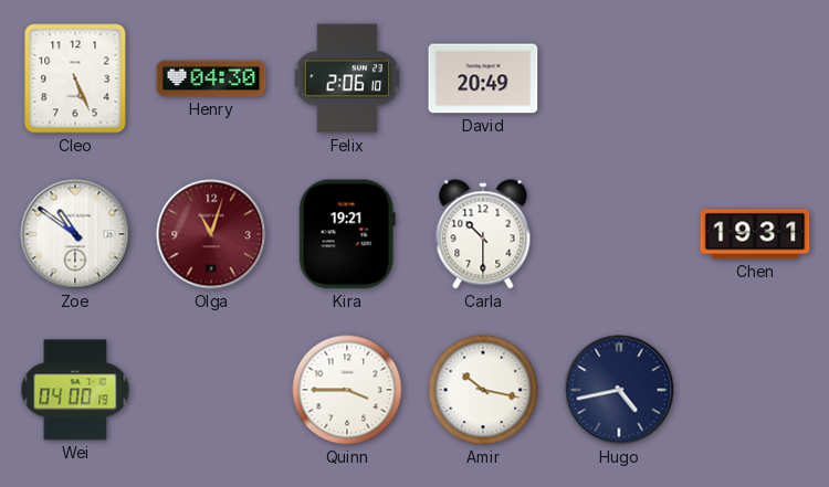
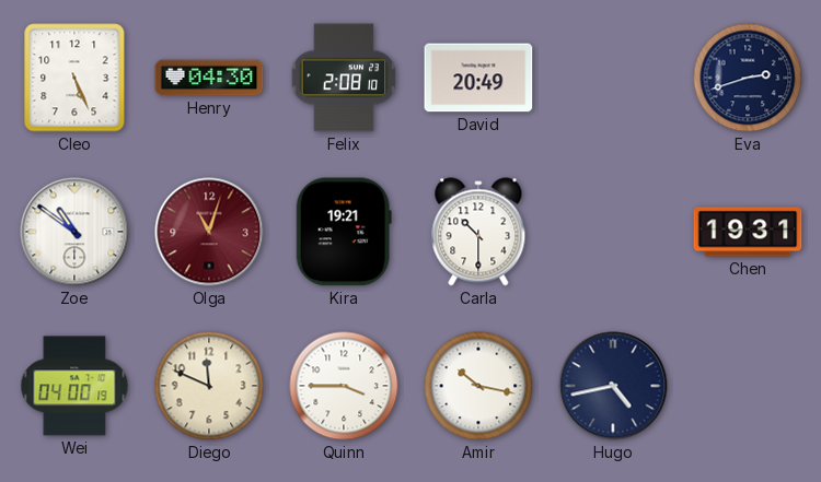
Felix: 2:06 -> 2:08 (344, 78)
Eva: none -> 2:42 (748, 78)
Diego: none -> 11:49 (209, 386)
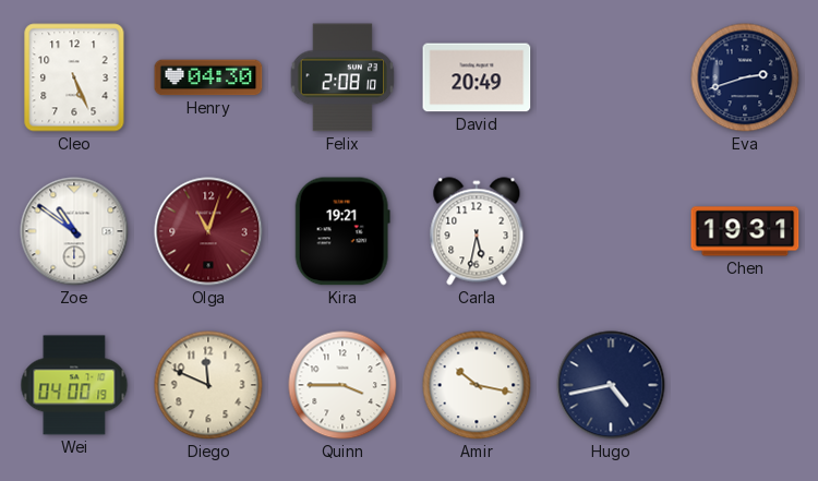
Carla: 10:30 -> 5:32 (477, 231)
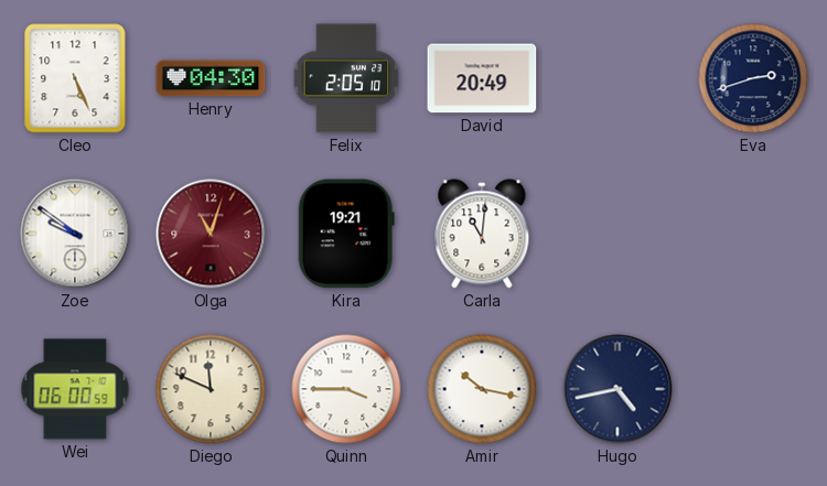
Felix: 2:08 -> 2:05 (346, 78)
Zoe: 10:51 -> 9:51 (75, 234)
Carla: 5:32 -> 11:01 (482, 234)
Chen: 19:31 -> none (745, 231)
Wei: 04:00 -> 06:00 (75, 389)
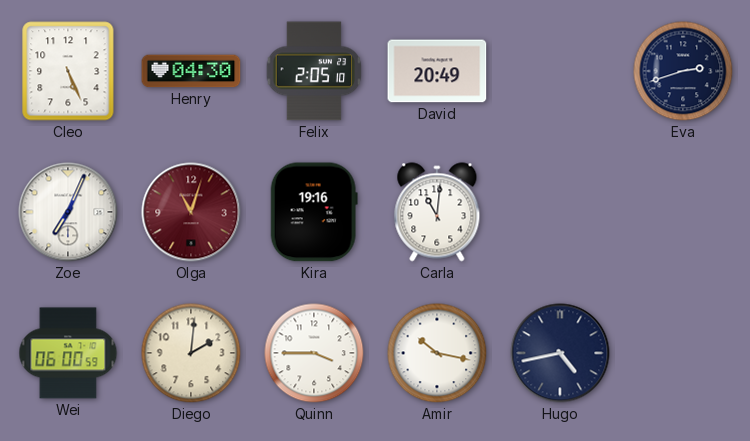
Zoe: 9:51 -> 7:04 (68, 212)
Kira: 19:21 -> 19:16 (314, 212)
Diego: 11:49 -> 2:01 (191, 353)
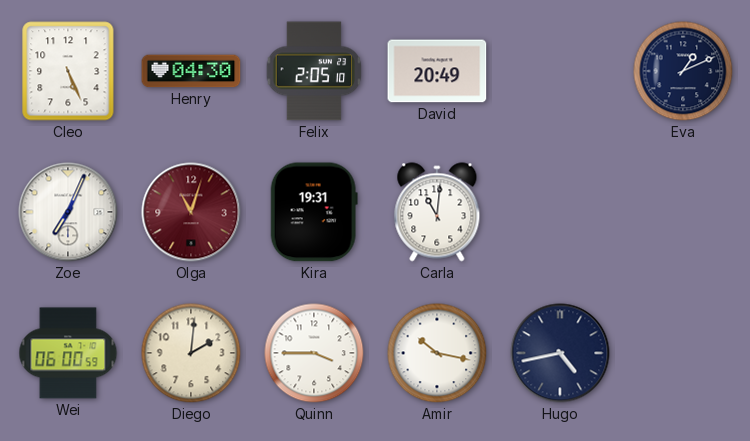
Eva: 2:42 -> 1:11 (683, 71)
Kira: 19:16 -> 19:31 (314, 212)
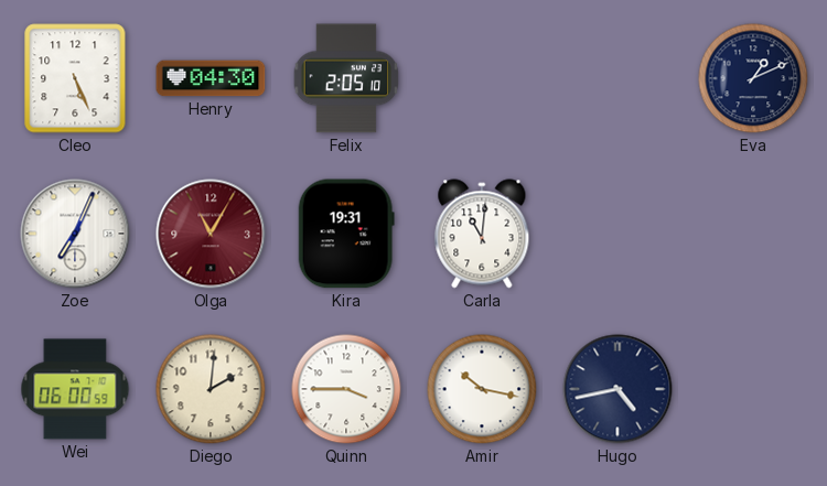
David: 20:49 -> none (437, 71)
Olga: 11:03 -> 11:05 (211, 234)
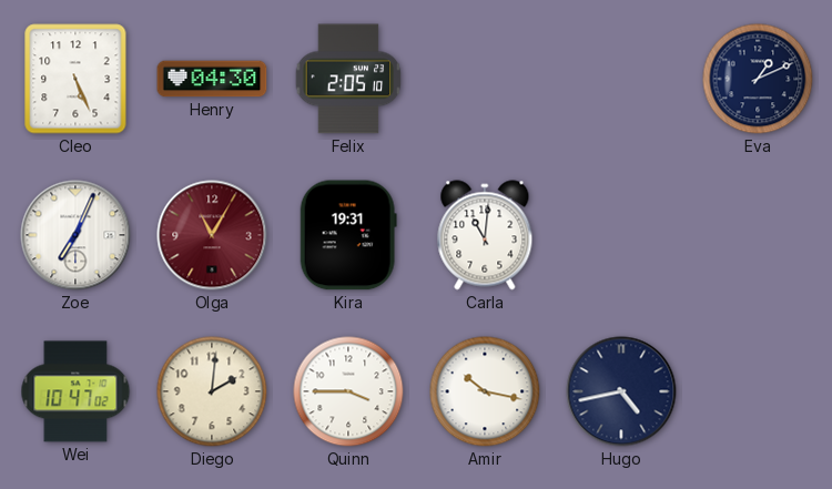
Wei: 06:00 -> 10:47 (75, 391)
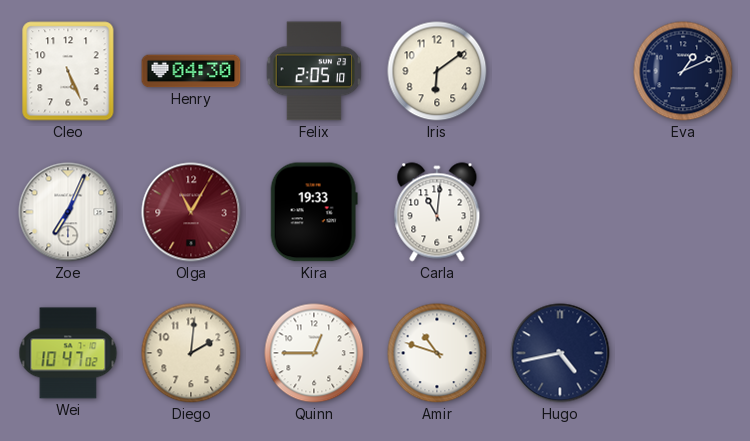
Iris: none -> 6:09 (437, 71)
Kira: 19:31 -> 19:33 (314, 212)
Quinn: 3:45 -> 12:45 (314, 353)
Amir: 10:17 -> 10:48 (437, 353)
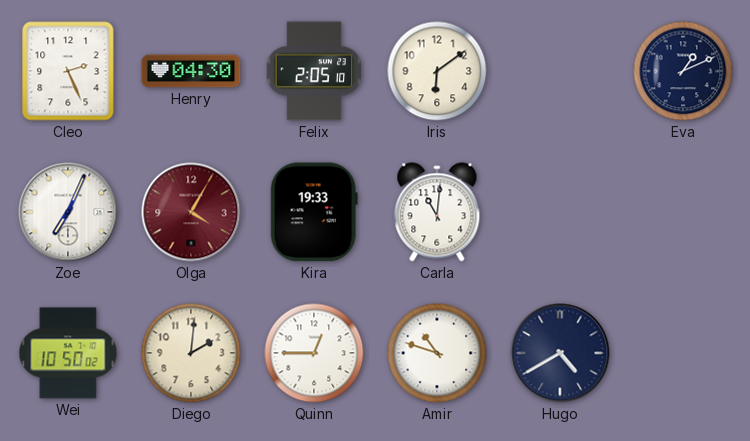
Cleo: 5:26 -> 2:26 (68, 71)
Olga: 11:05 -> 4:05 (191, 212)
Wei: 10:47 -> 10:50 (68, 353)
Hugo: 4:43 -> 4:40 (560, 353)
